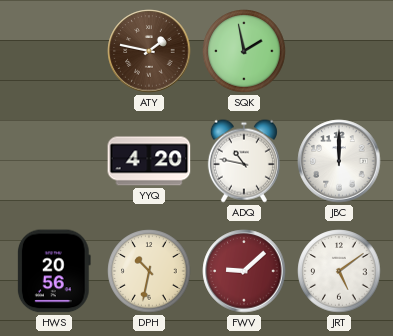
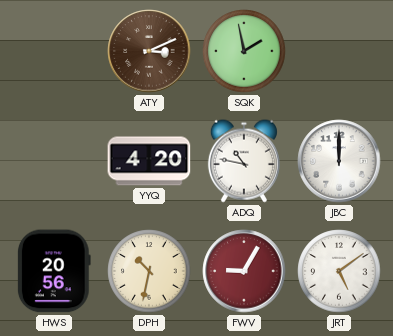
ATY: 1:47 -> 3:11 (149, 51)
FWV: 9:08 -> 9:05 (244, 271)
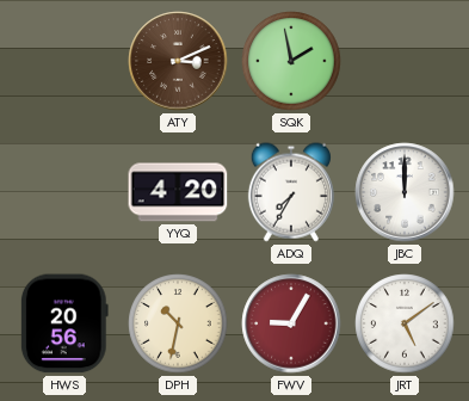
ADQ: 10:47 -> 7:35 (291, 192)
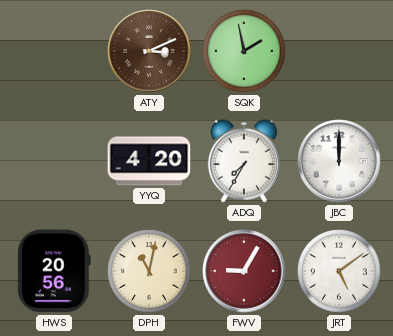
DPH: 10:32 -> 11:02 (149, 271)
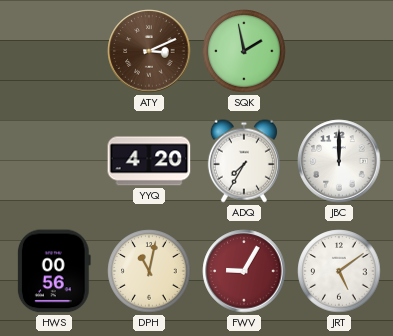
HWS: 20:56 -> 00:56 (54, 271)
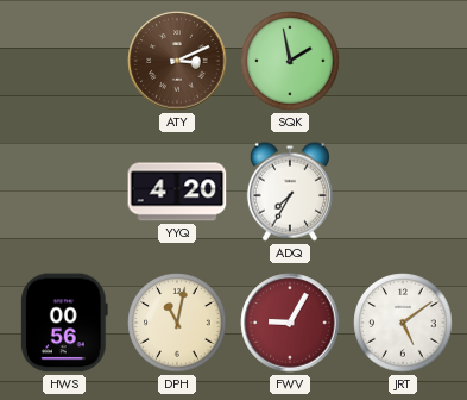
JBC: 12:00 -> none (339, 161)
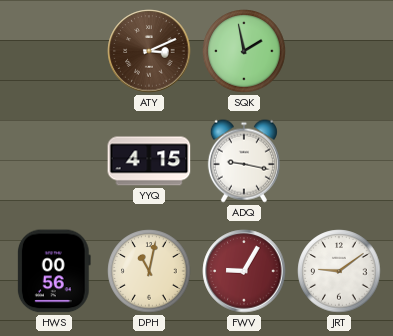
YYQ: 4:20 -> 4:15 (149, 161)
ADQ: 7:35 -> 9:17 (244, 161)
JRT: 5:09 -> 9:09 (339, 271)
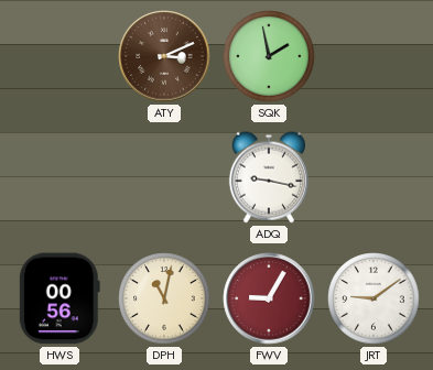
YYQ: 4:15 -> none (149, 161)
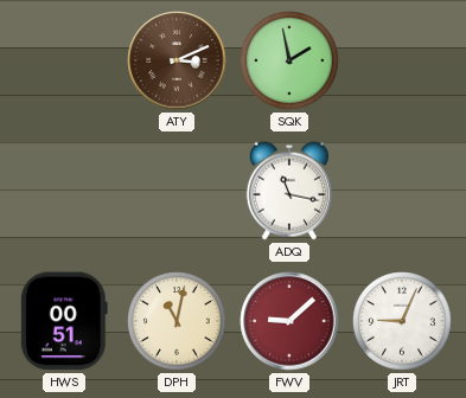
ADQ: 9:17 -> 11:17 (289, 191)
HWS: 00:56 -> 00:51 (64, 321)
FWV: 9:05 -> 9:08 (289, 321)
JRT: 9:09 -> 9:04 (402, 321)
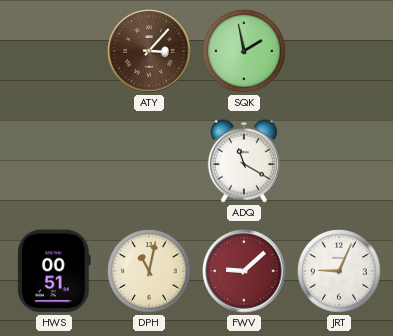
ATY: 3:11 -> 3:07 (149, 51)
ADQ: 11:17 -> 11:20 (244, 161)
